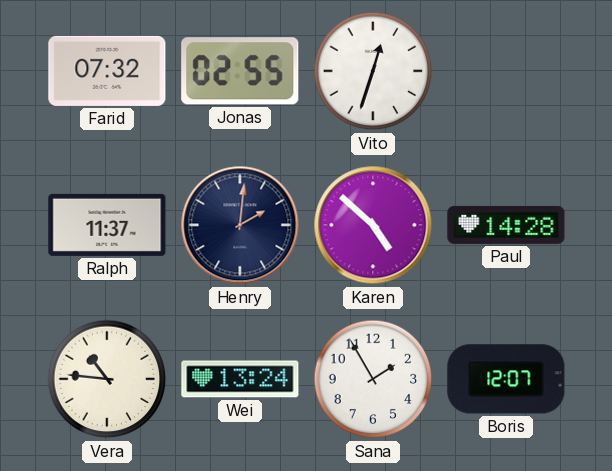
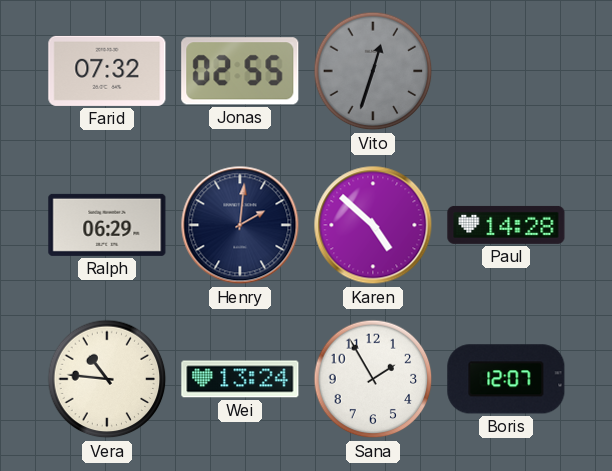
Vito dial: white -> grey (373, 71)
Ralph: 11:37 -> 06:29 (107, 225)
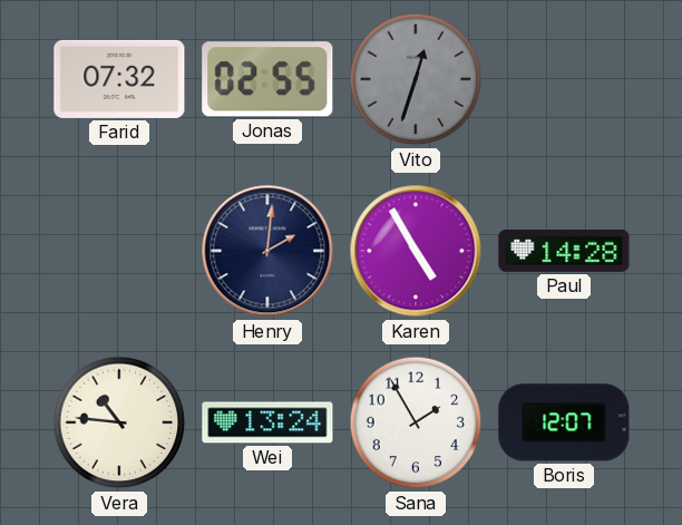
Ralph: 06:29 -> none (107, 225)
Karen: 4:52 -> 4:55 (416, 251)
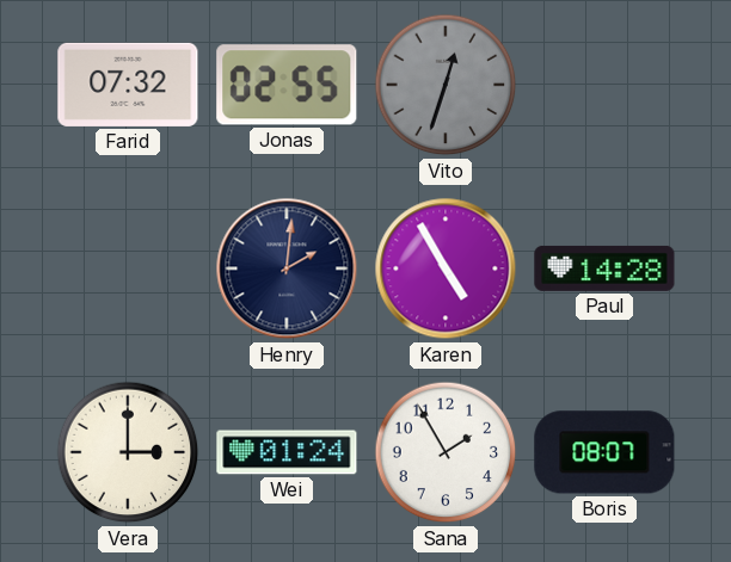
Vera: 10:46 -> 3:00 (128, 452)
Wei: 13:24 -> 01:24 (287, 452)
Boris: 12:07 -> 08:07 (604, 452)
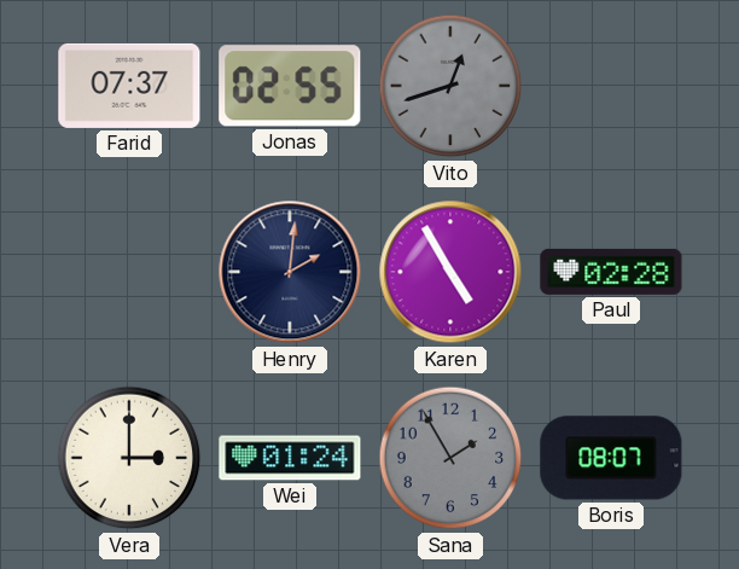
Farid: 07:32 -> 07:37 (129, 86)
Vito: 12:33 -> 12:42 (450, 86)
Paul: 14:28 -> 02:28 (611, 272)
Sana dial: white -> grey (450, 458)
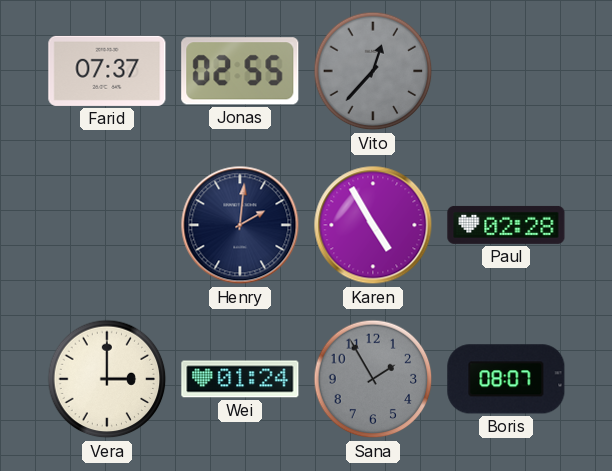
Vito: 12:42 -> 12:37 (373, 71)
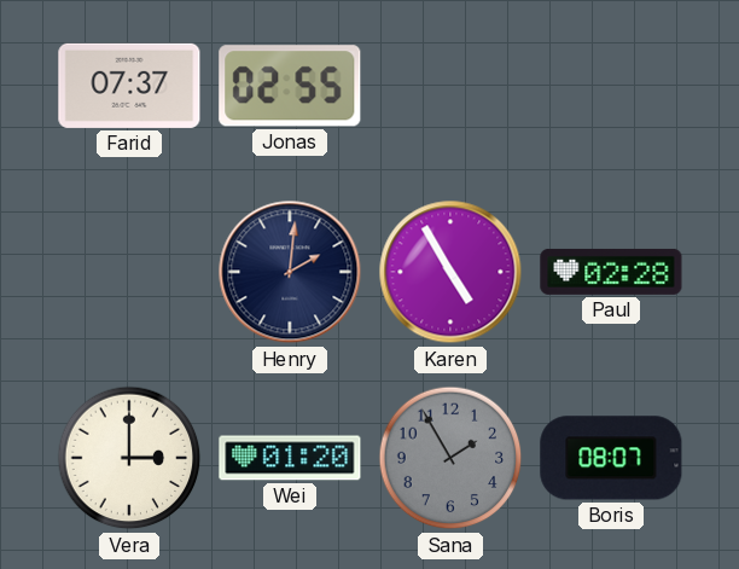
Vito: 12:37 -> none (373, 71)
Wei: 01:24 -> 01:20 (290, 458)
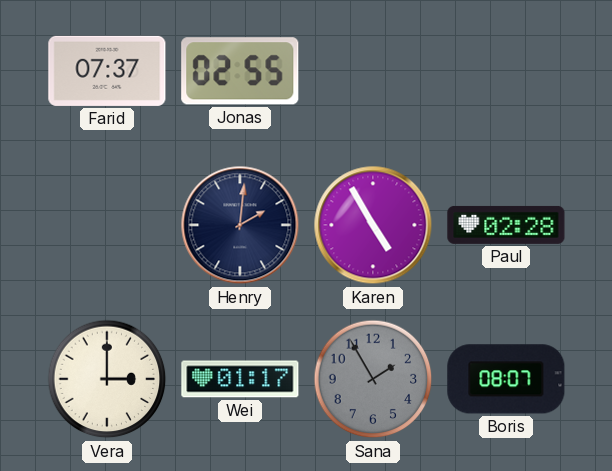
Wei: 01:20 -> 01:17 (240, 379)
